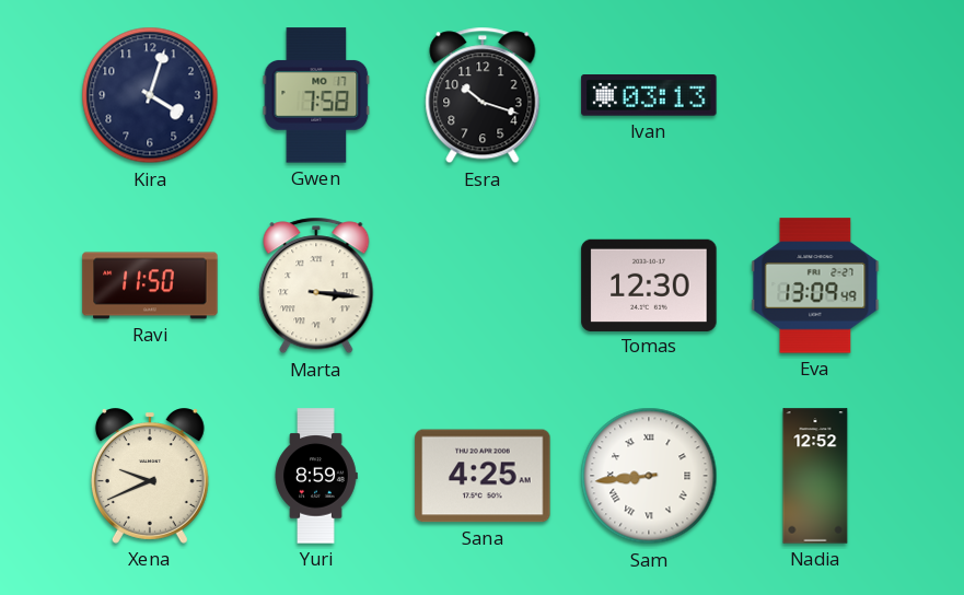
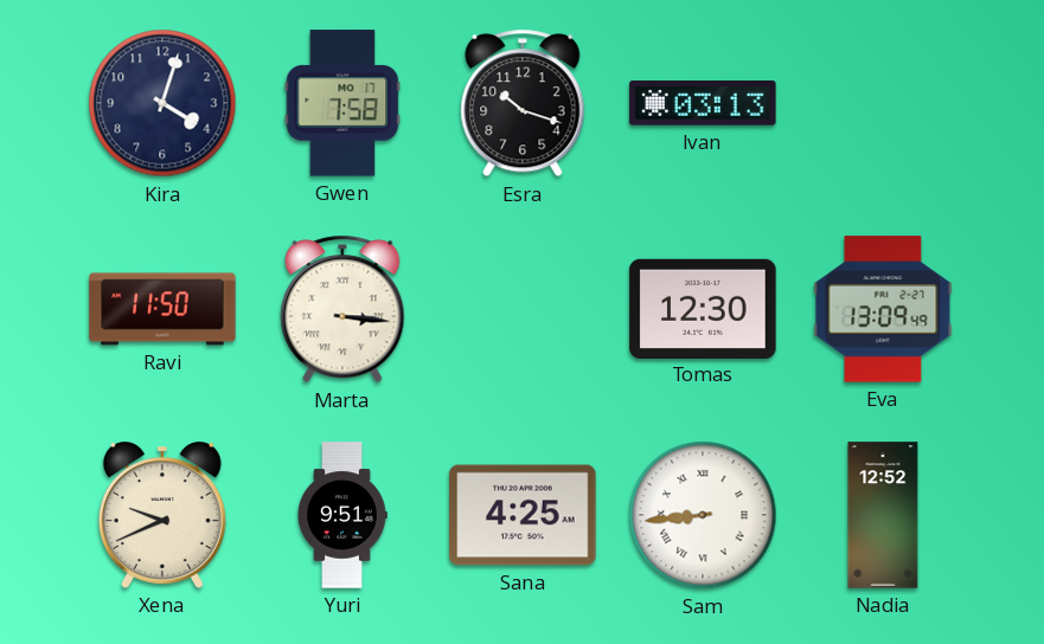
Yuri: 8:59 -> 9:51 (342, 515)
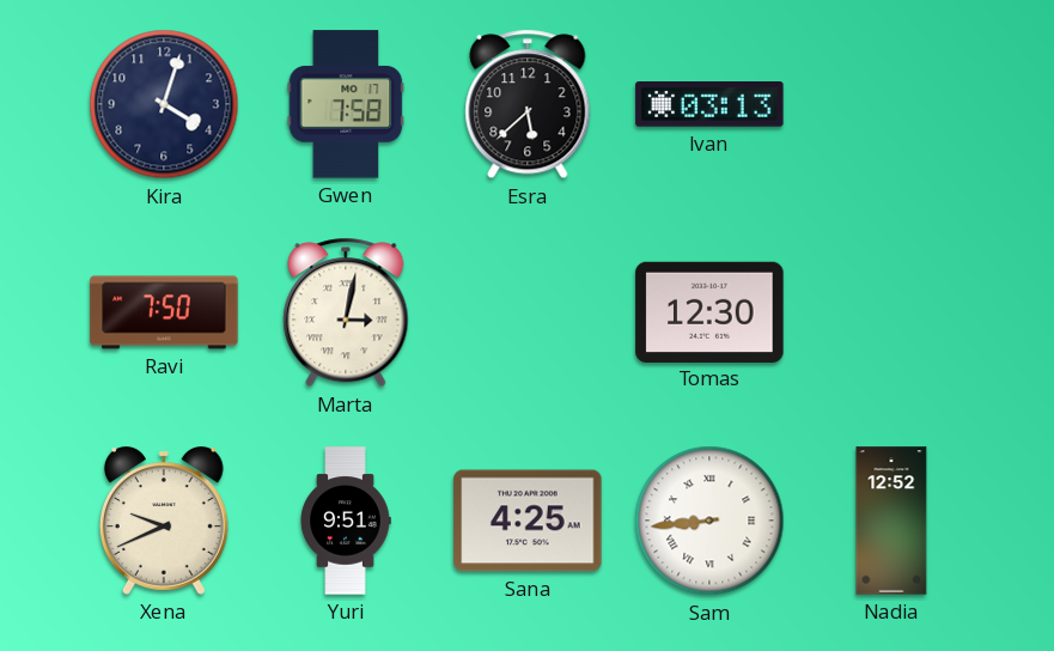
Esra: 10:18 -> 5:38 (528, 104)
Ravi: 11:50 -> 7:50 (164, 312)
Marta: 3:16 -> 3:02 (346, 312)
Eva: 13:09 -> none (883, 309)
